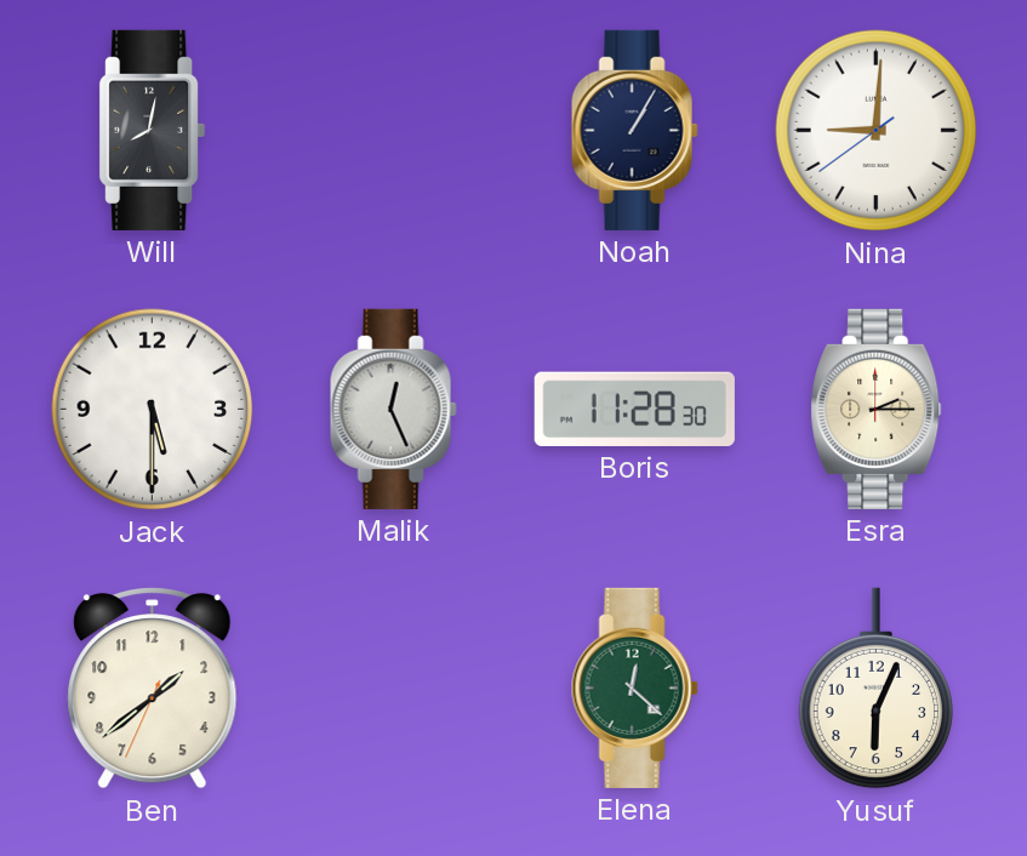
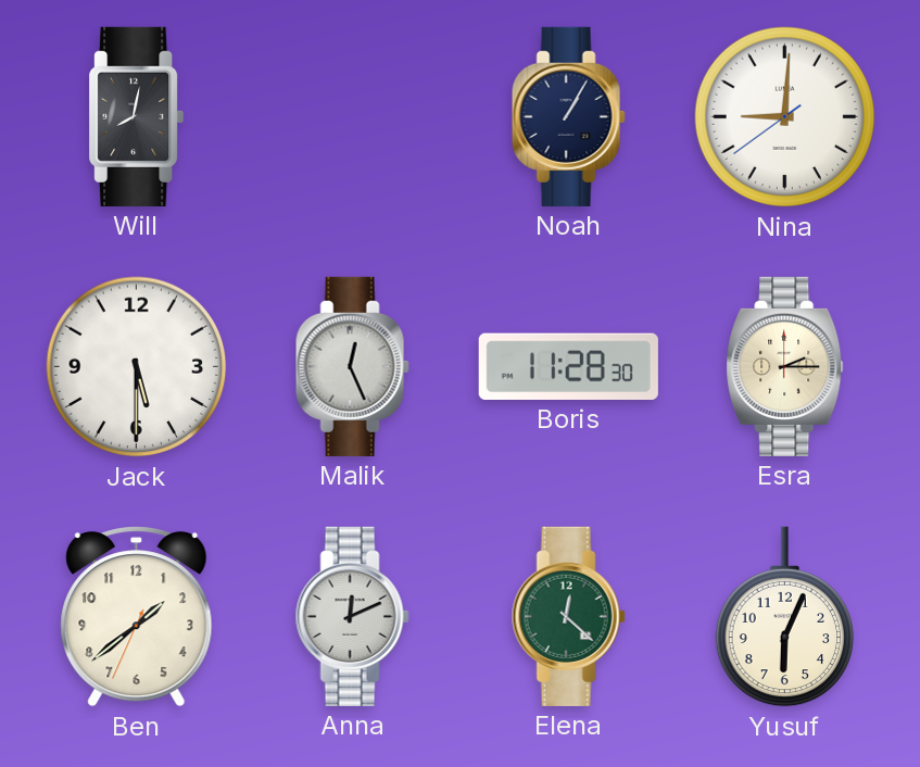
Anna: none -> 12:11 (352, 616)
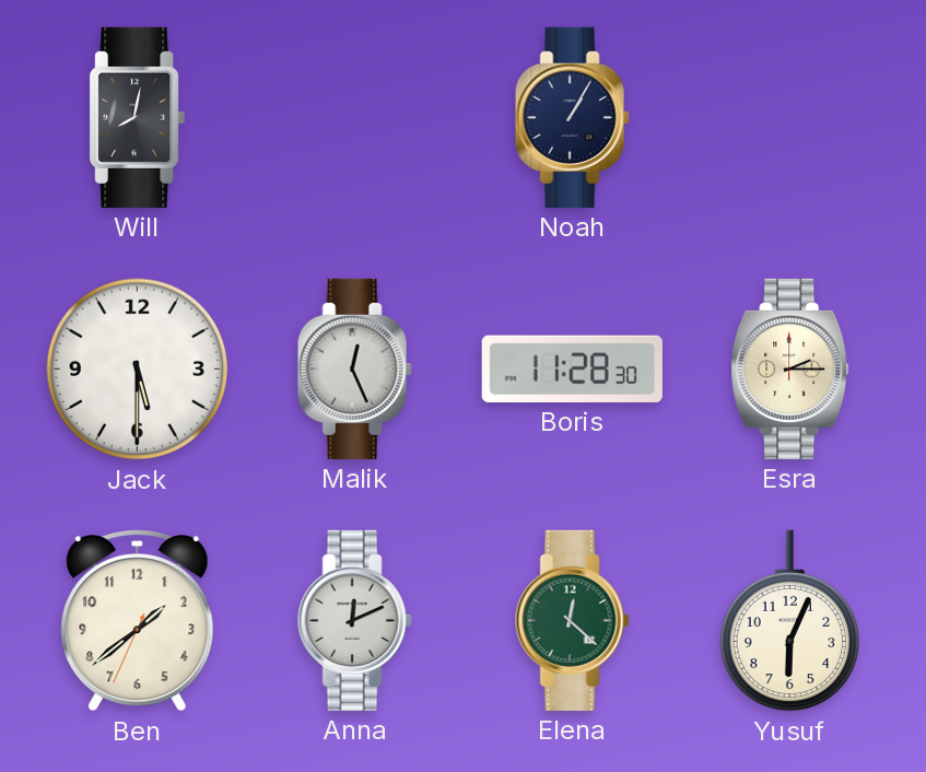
Nina: 9:00 -> none (785, 117)
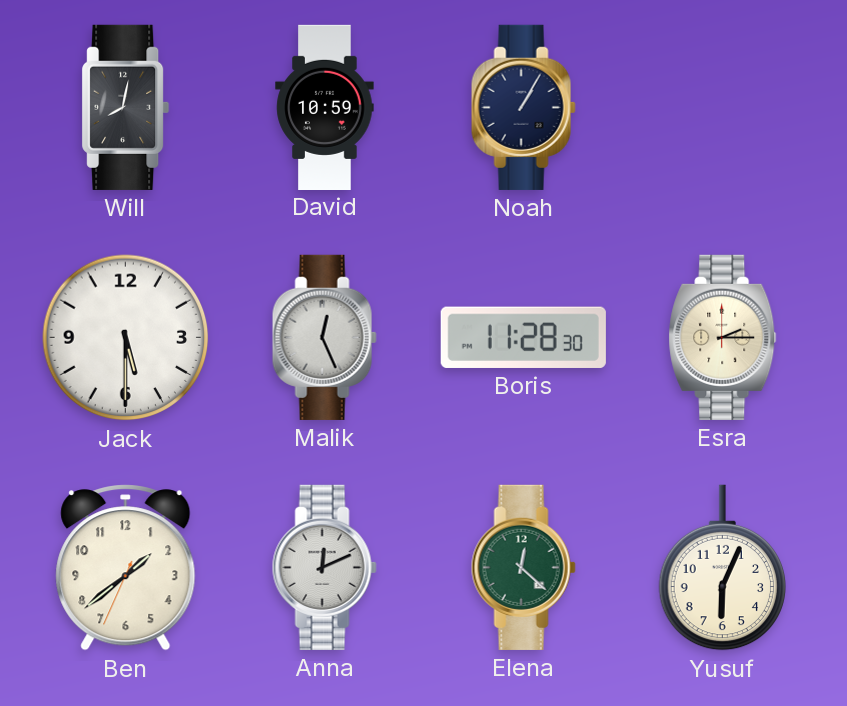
David: none -> 10:59 (325, 107)
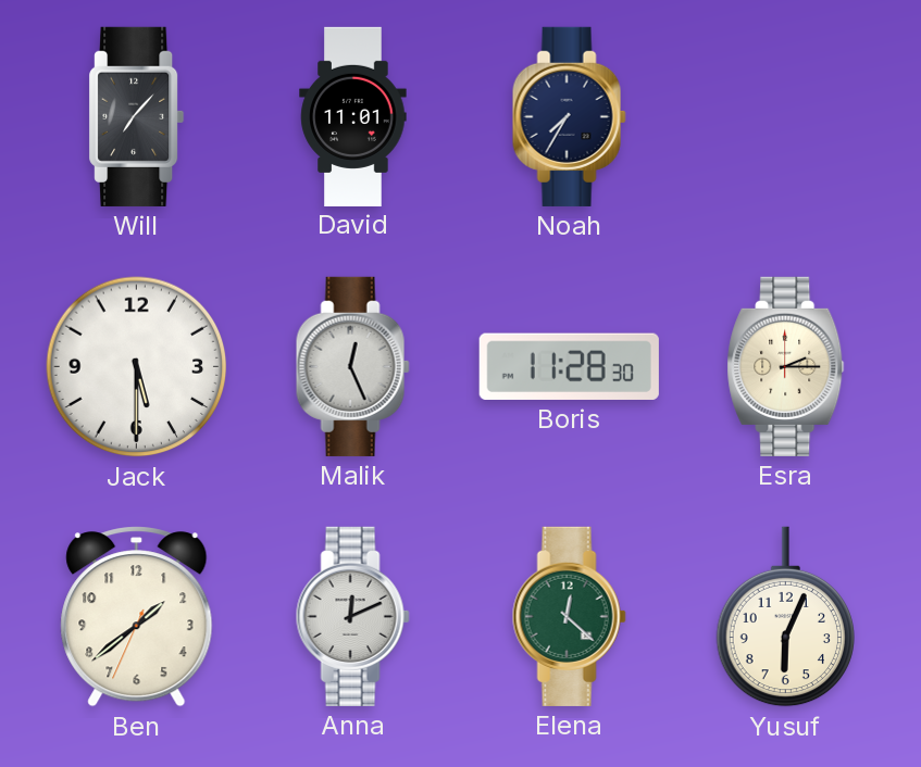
Will: 8:02 -> 7:07 (137, 116)
David: 10:59 -> 11:01 (353, 116)
Noah: 1:05 -> 7:35 (569, 116)
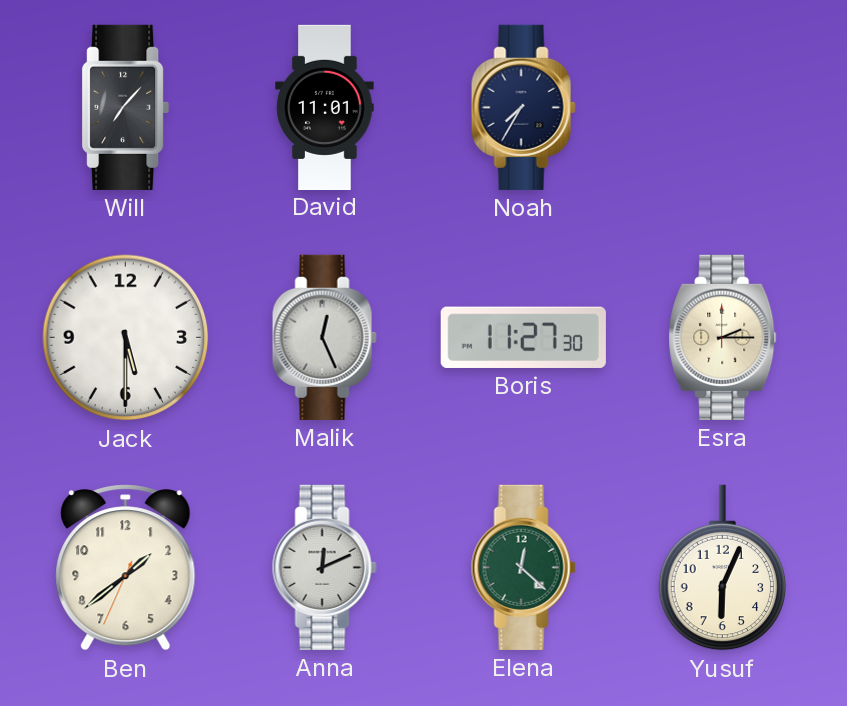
Boris: 11:28 -> 11:27 (523, 337)
